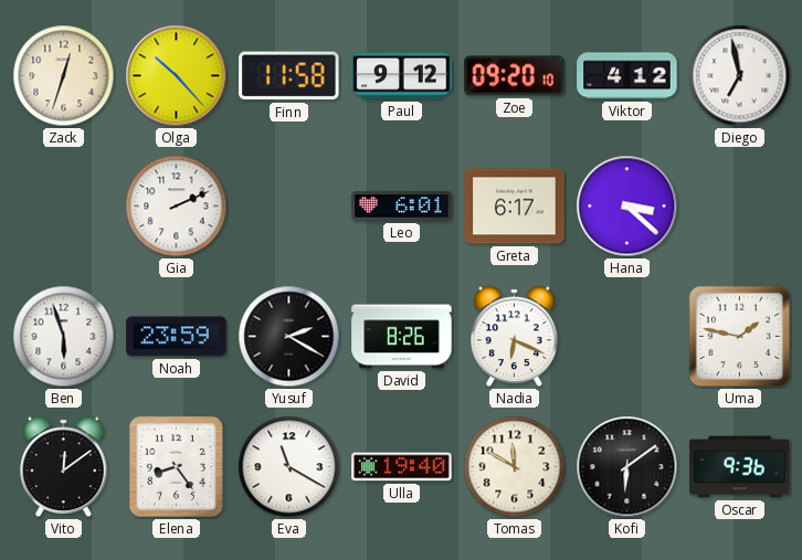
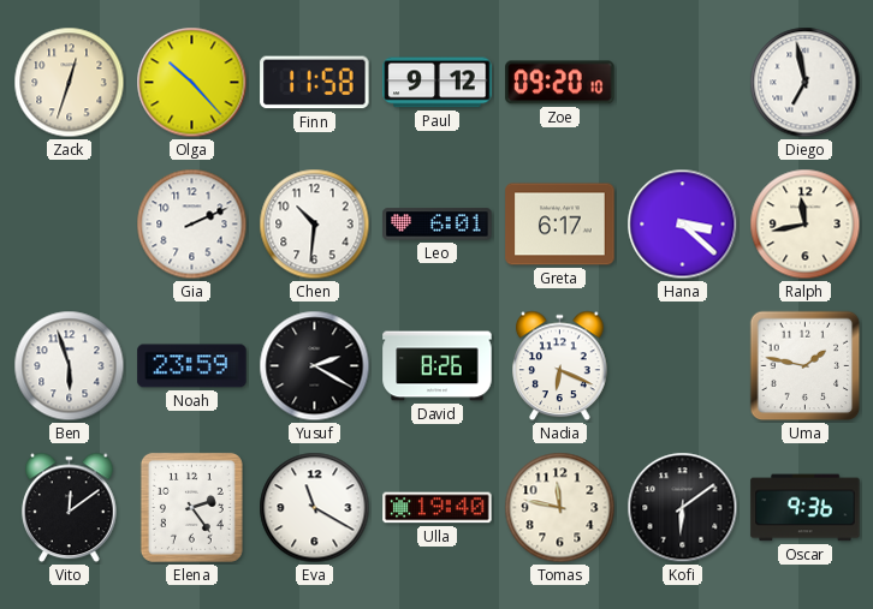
Viktor: 4:12 -> none (627, 76)
Chen: none -> 10:31 (315, 225)
Ralph: none -> 11:43 (806, 225)
Elena: 8:24 -> 2:24 (191, 507)
Tomas: 11:50 -> 11:47 (560, 508)
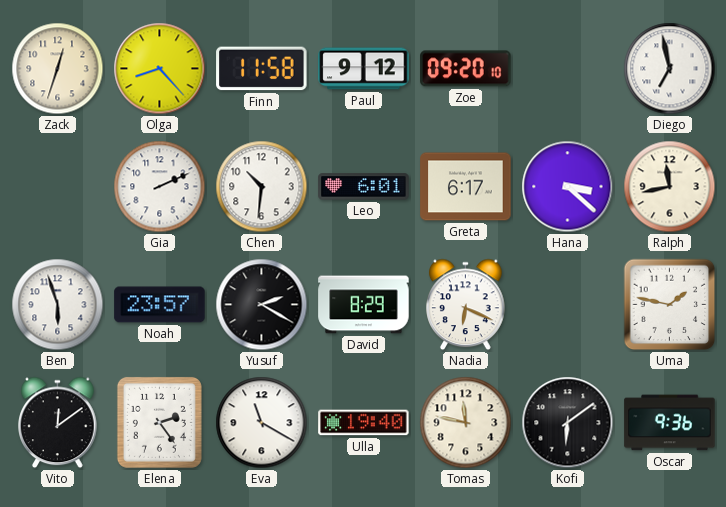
Olga: 10:23 -> 8:23 (160, 69)
Noah: 23:59 -> 23:57 (160, 305)
David: 8:26 -> 8:29 (364, 305)
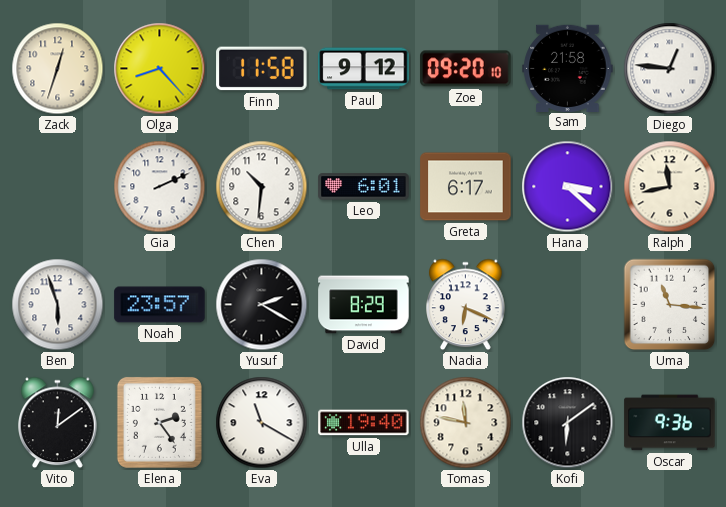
Sam: none -> 21:58 (568, 68)
Diego: 6:58 -> 12:46 (670, 69)
Uma: 1:47 -> 11:16 (670, 305)
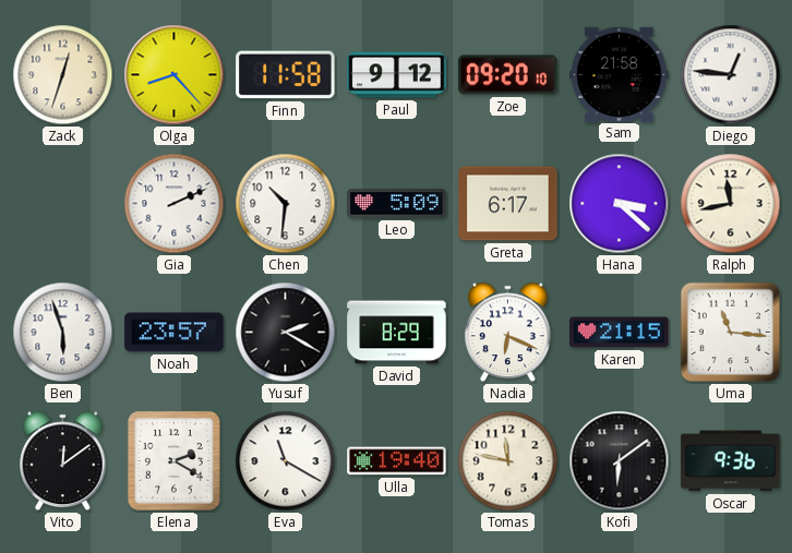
Leo: 6:01 -> 5:09 (397, 204)
Karen: none -> 21:15 (620, 333)
Elena: 2:24 -> 2:20 (173, 460)
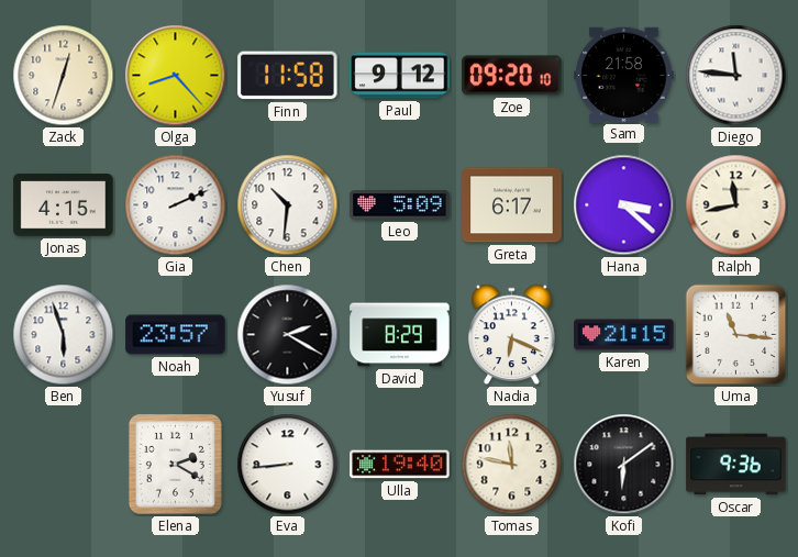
Diego: 12:46 -> 11:46 (736, 76)
Jonas: none -> 4:15 (64, 205)
Vito: 12:09 -> none (63, 461)
Eva: 11:20 -> 8:44 (288, 465)
